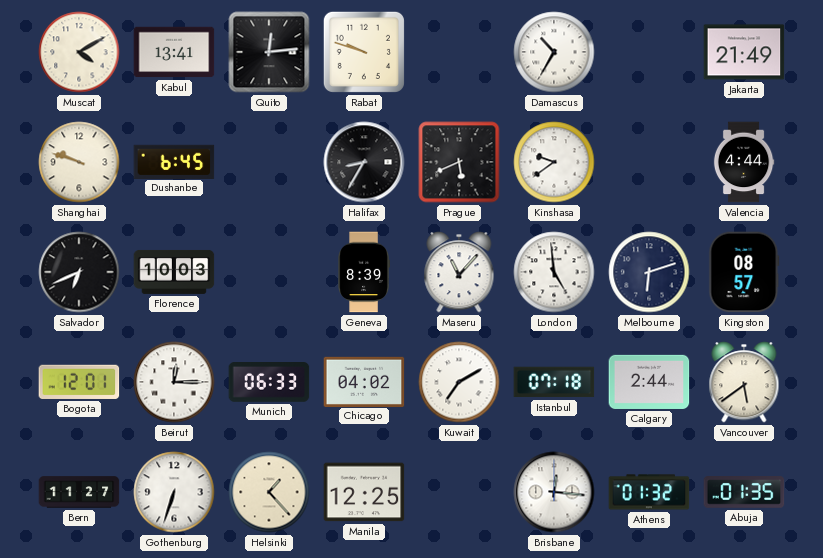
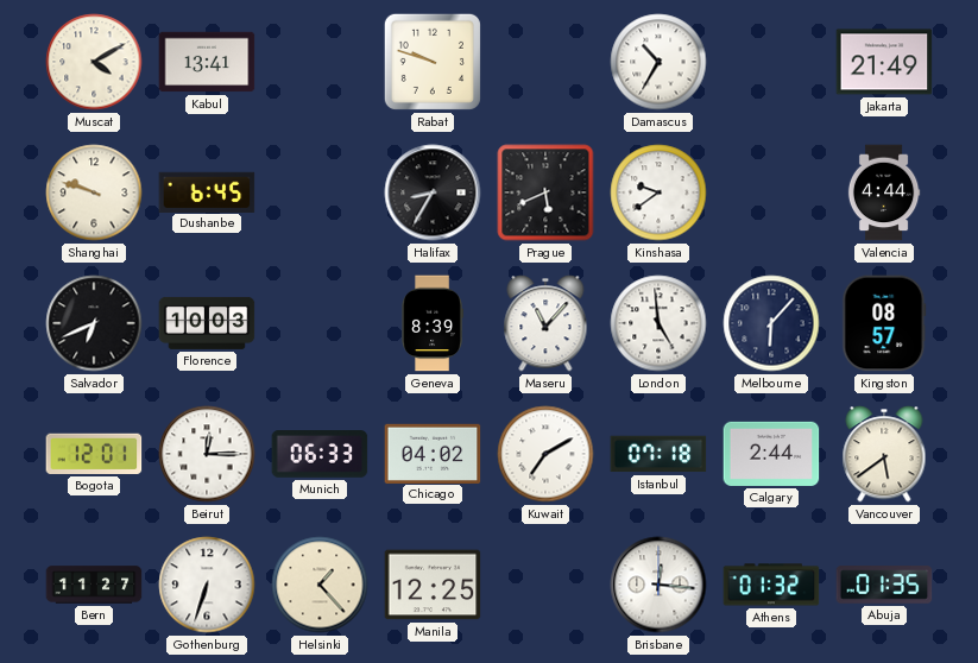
Quito: 12:14 -> none (269, 52)
Melbourne: 6:12 -> 6:07 (771, 323)
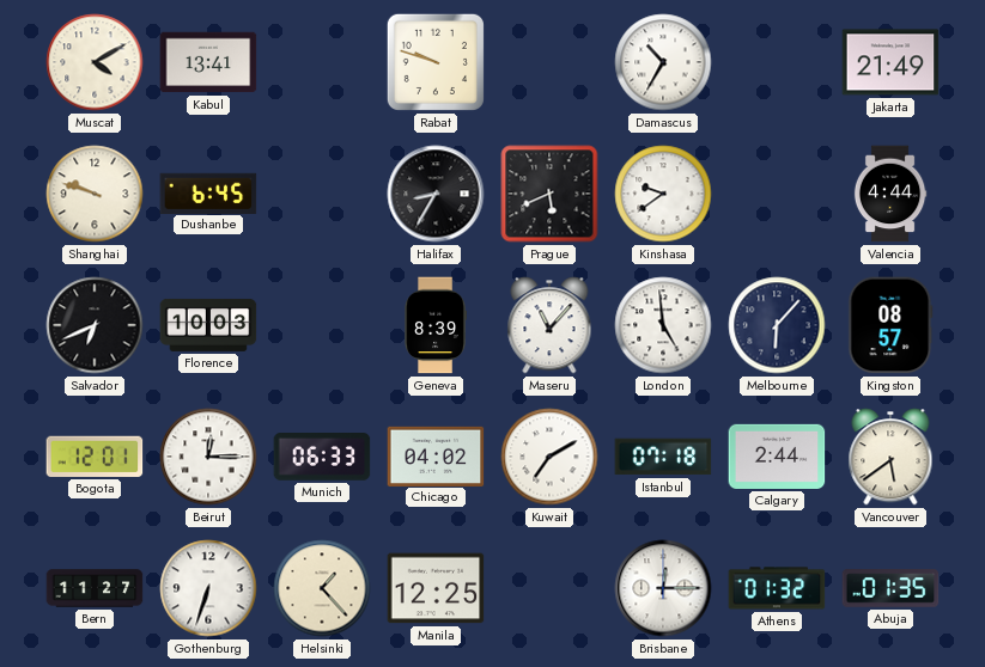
Brisbane: 12:16 -> 12:15 (663, 588)
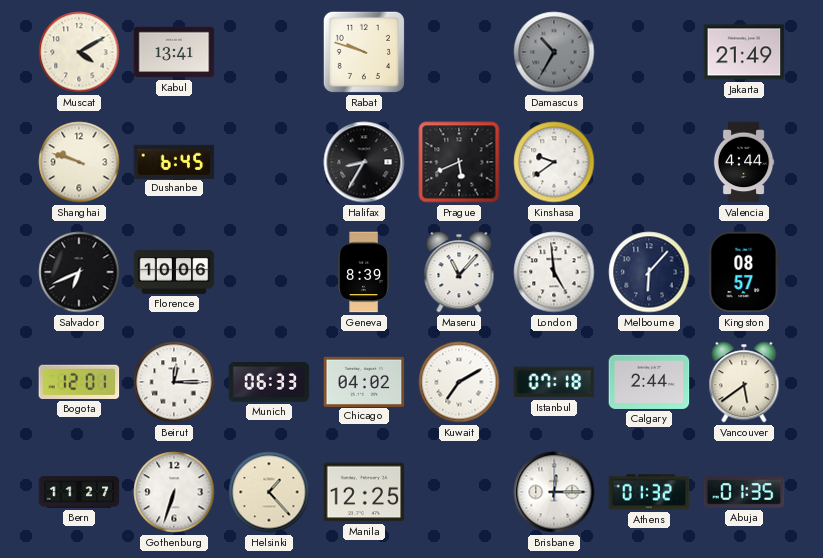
Damascus dial: white -> grey (554, 52)
Florence: 10:03 -> 10:06 (174, 272)
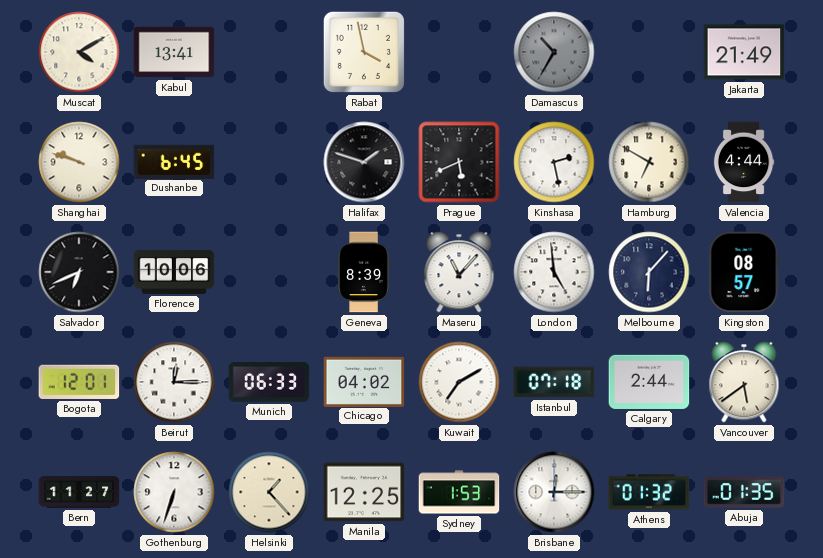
Rabat: 9:48 -> 3:58 (364, 52)
Halifax: 8:35 -> 1:48 (364, 162)
Kinshasa: 9:39 -> 2:28 (554, 162)
Hamburg: none -> 6:50 (649, 162)
Sydney: none -> 1:53 (459, 492)
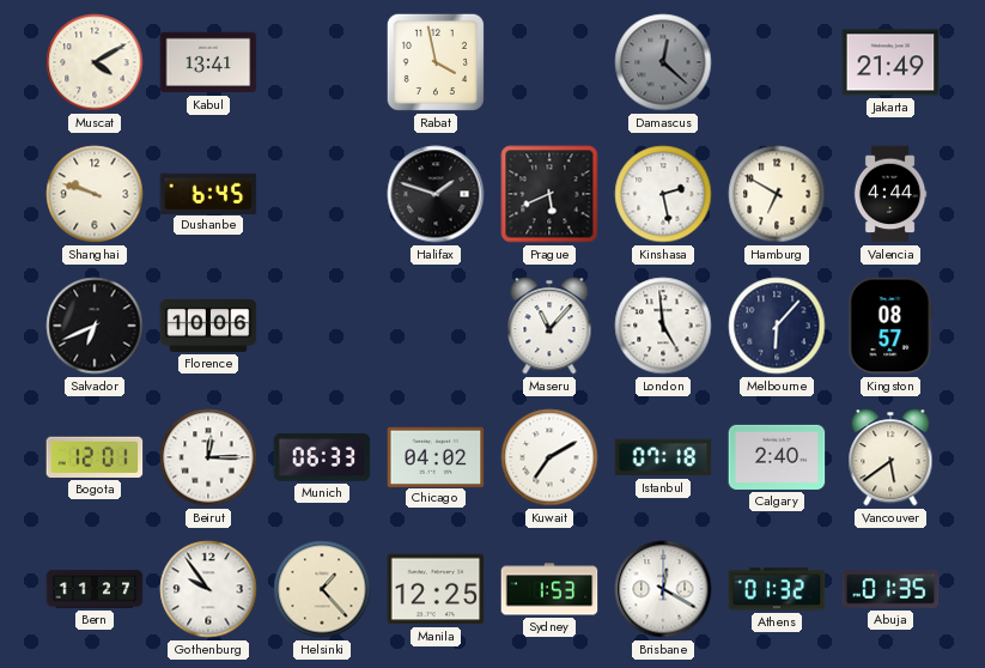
Damascus: 10:35 -> 12:22 (663, 62)
Geneva: 8:39 -> none (364, 272)
Calgary: 2:44 -> 2:40 (777, 457)
Gothenburg: 6:33 -> 9:54 (208, 589)
Brisbane: 12:15 -> 12:20 (663, 589)
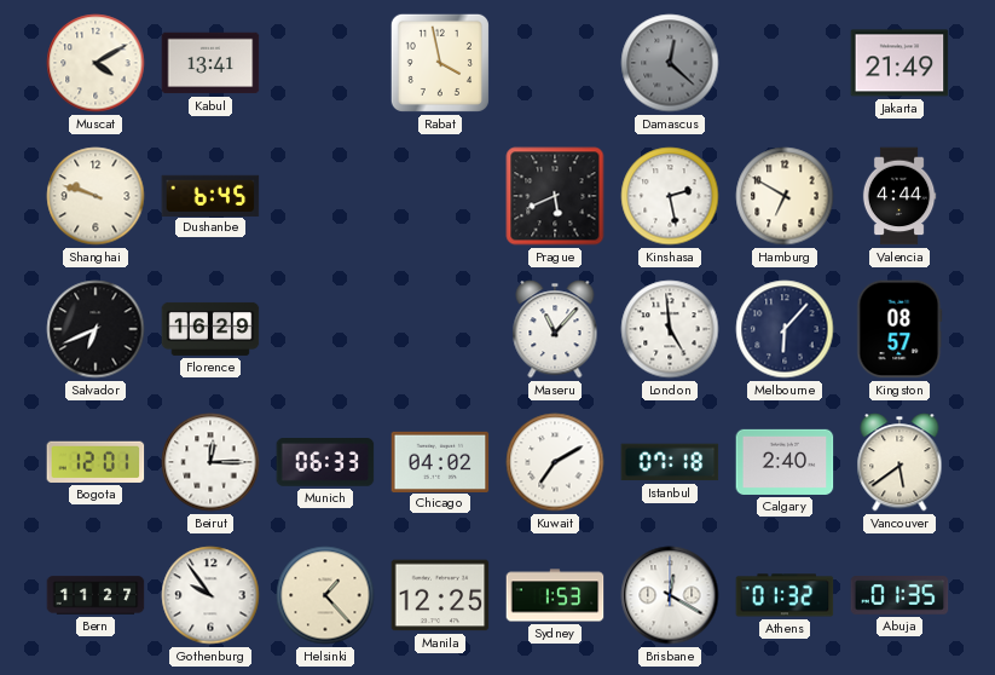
Halifax: 1:48 -> none (436, 194)
Florence: 10:06 -> 16:29 (210, 329)
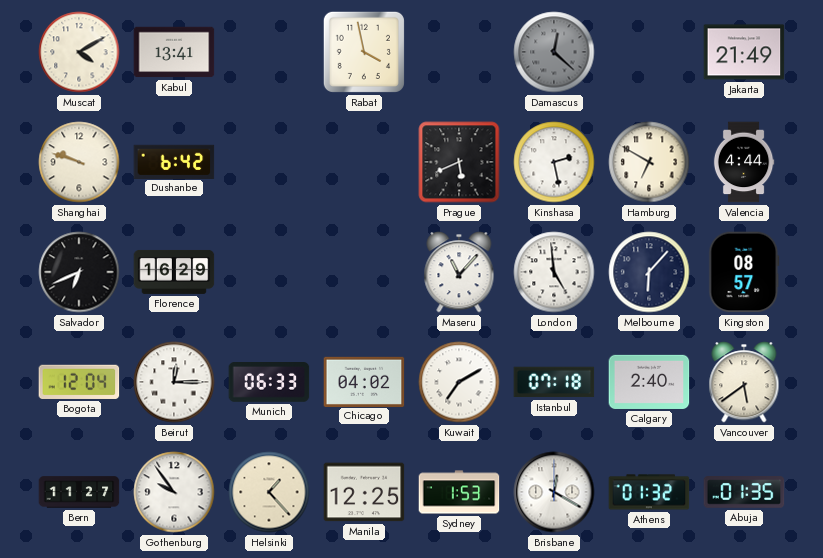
Dushanbe: 6:45 -> 6:42 (174, 161)
Bogota: 12:01 -> 12:04 (79, 382)
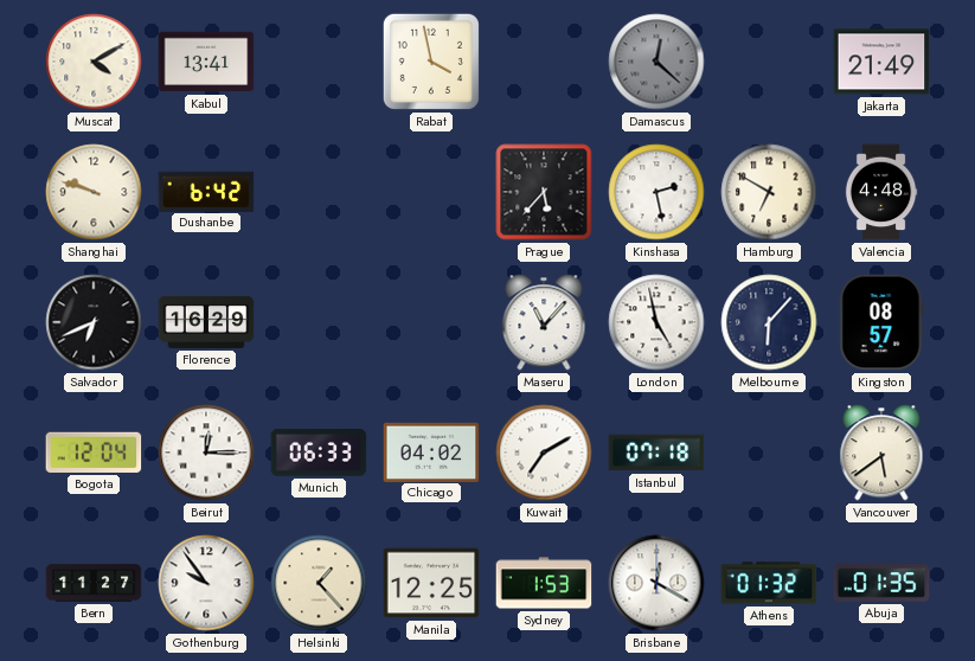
Prague: 5:41 -> 5:37 (544, 192)
Valencia: 4:44 -> 4:48 (881, 192)
London: 4:59 -> 4:58 (656, 322)
Calgary: 2:40 -> none (649, 382)
